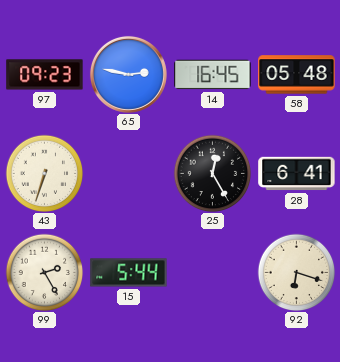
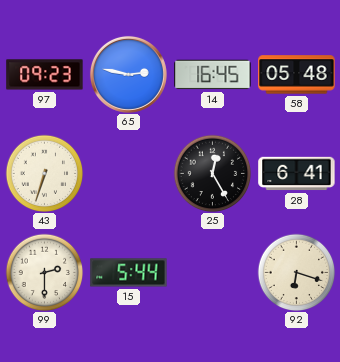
99: 2:25 -> 2:30 (44, 272)
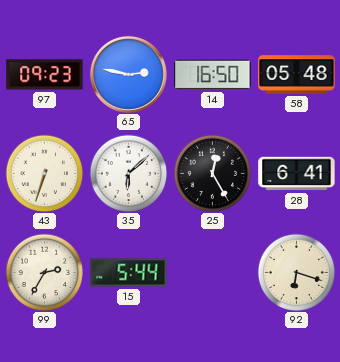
14: 16:45 -> 16:50 (213, 75)
35: none -> 6:08 (128, 173)
99: 2:30 -> 2:35 (44, 272)
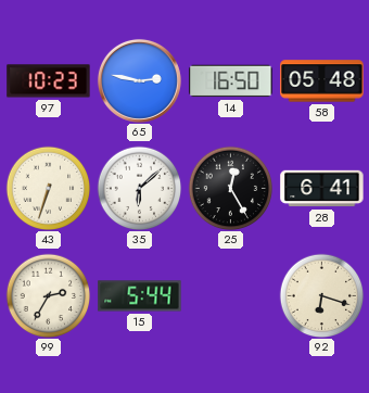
97: 09:23 -> 10:23 (49, 81)
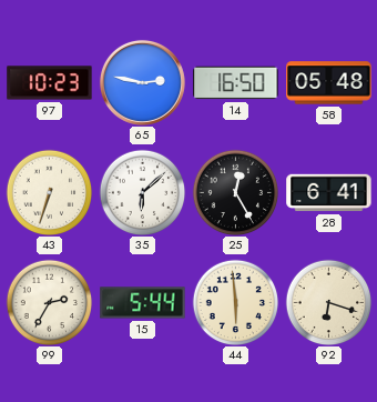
44: none -> 5:59 (235, 302)
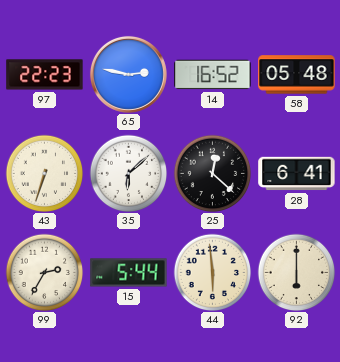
97: 10:23 -> 22:23 (45, 75)
14: 16:50 -> 16:52 (213, 75)
25: 12:25 -> 12:22 (212, 173)
92: 6:18 -> 6:00 (296, 272)
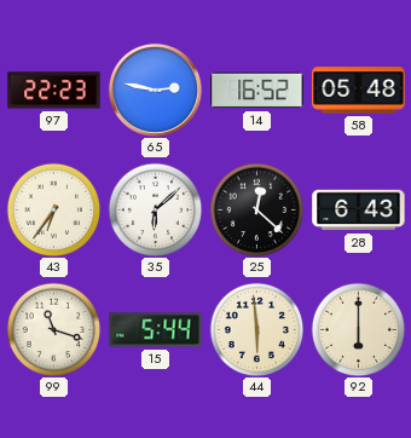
43: 6:33 -> 6:36 (53, 209)
28: 6:41 -> 6:43 (359, 211)
99: 2:35 -> 11:18 (53, 329)
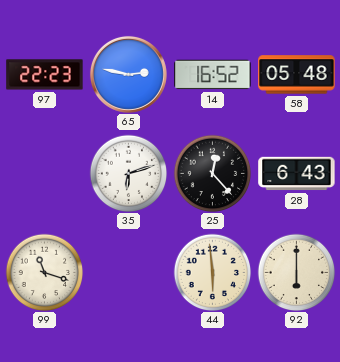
43: 6:36 -> none (53, 209)
35: 6:08 -> 6:12 (128, 173)
25: 12:22 -> 12:23 (212, 173)
15: 5:44 -> none (156, 330)
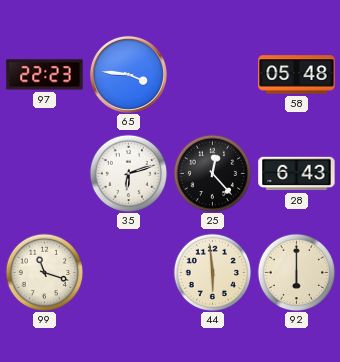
65: 2:47 -> 3:46 (128, 74)
14: 16:52 -> none (213, 75)
